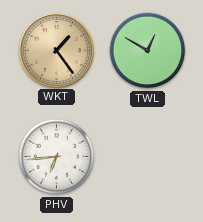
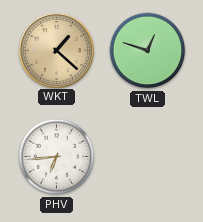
WKT: 1:24 -> 1:22 (56, 50)
TWL: 12:50 -> 12:48 (148, 51)
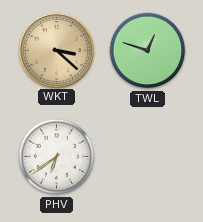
WKT: 1:22 -> 3:22 (56, 50)
PHV: 6:44 -> 6:39 (57, 157)
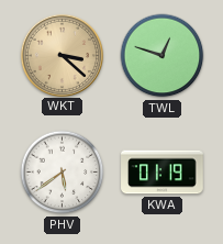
PHV: 6:39 -> 5:39 (63, 173)
KWA: none -> 01:19 (163, 173)
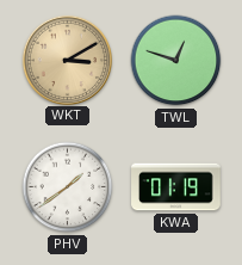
WKT: 3:22 -> 3:10 (67, 60)
PHV: 5:39 -> 1:39 (68, 187)
